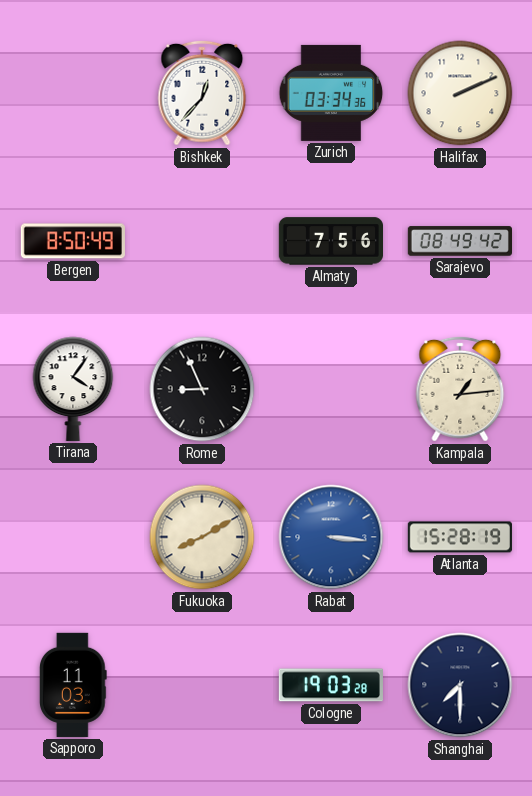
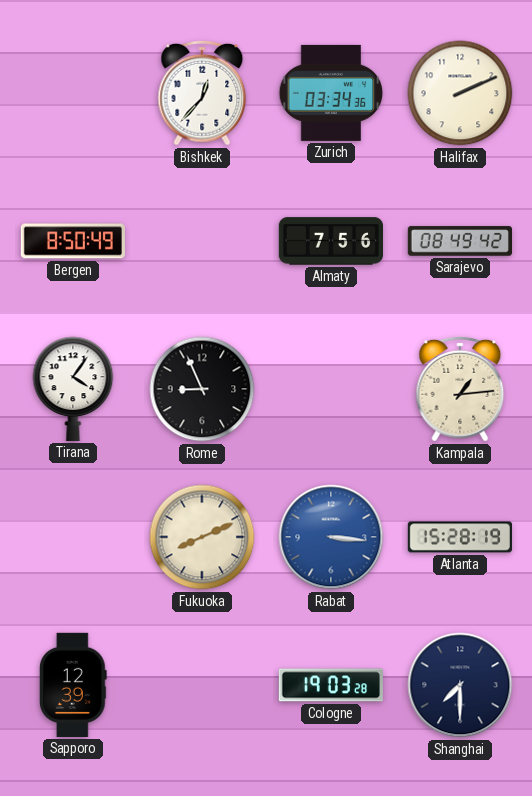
Fukuoka: 8:10 -> 8:11 (202, 537)
Sapporo: 11:03 -> 12:39 (73, 685)
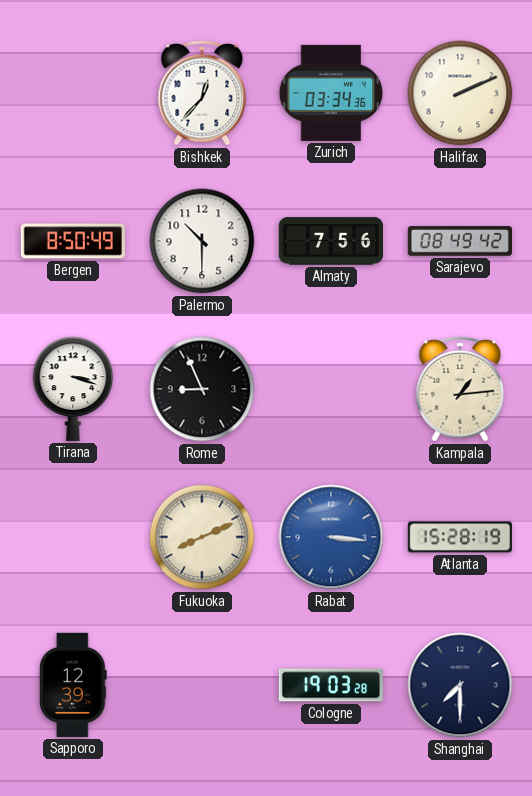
Palermo: none -> 10:30 (202, 241)
Tirana: 4:06 -> 3:18 (73, 389)
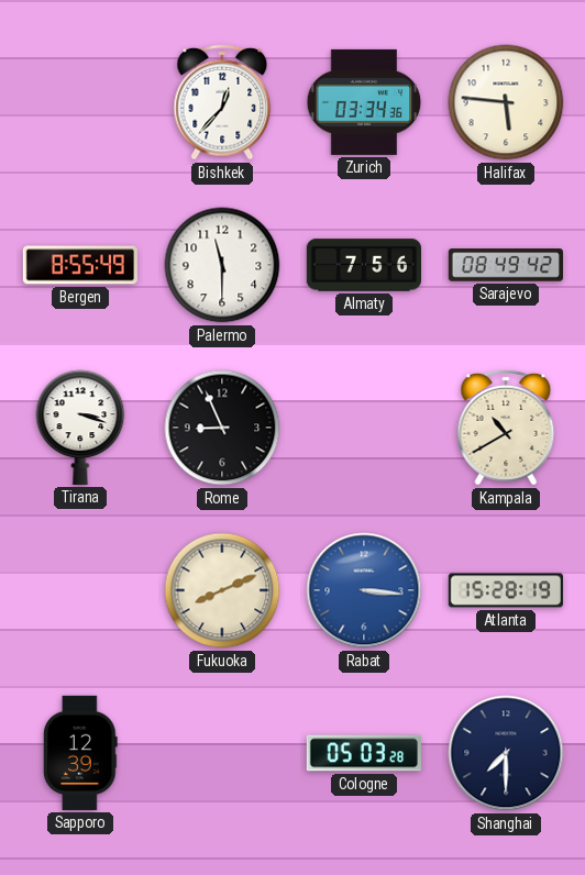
Halifax: 2:11 -> 5:46 (506, 102)
Bergen: 8:50 -> 8:55 (80, 265)
Palermo: 10:30 -> 11:30 (222, 265)
Kampala: 1:14 -> 10:40 (506, 428)
Cologne: 19:03 -> 05:03 (364, 753)
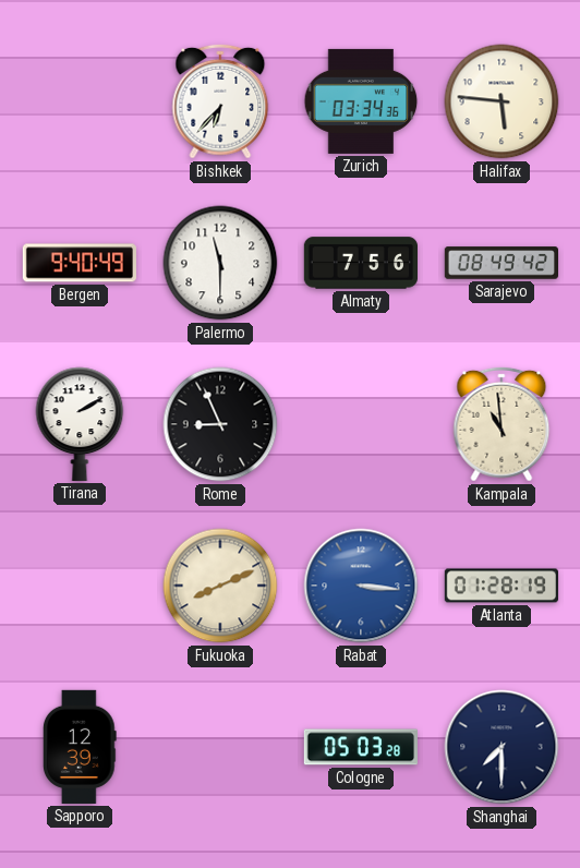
Bishkek: 12:37 -> 6:37 (220, 101)
Bergen: 8:55 -> 9:40 (80, 263)
Tirana: 3:18 -> 2:10 (80, 424)
Kampala: 10:40 -> 10:59 (502, 424)
Atlanta: 15:28 -> 01:28 (502, 586)
